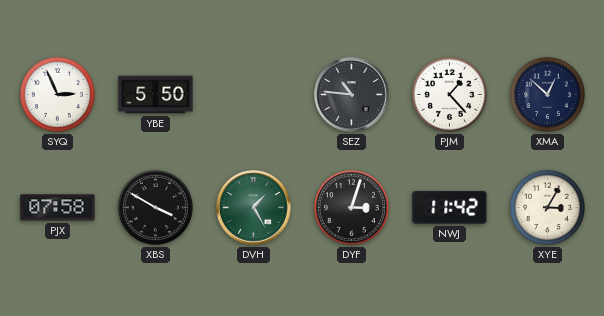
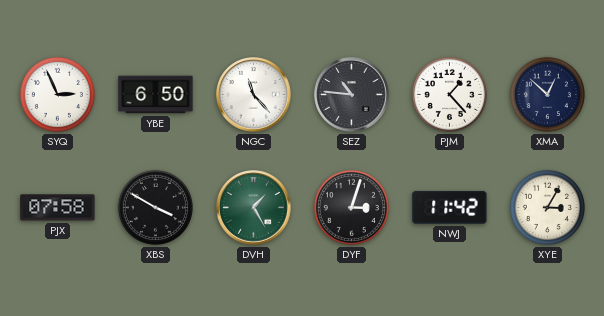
YBE: 5:50 -> 6:50 (156, 95)
NGC: none -> 11:23 (254, 95)
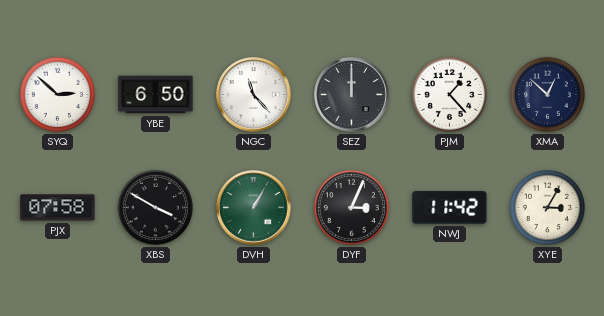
SYQ: 2:56 -> 2:52 (57, 94)
SEZ: 10:46 -> 12:00 (352, 95)
DVH: 1:25 -> 1:05 (254, 208)
DYF: 3:03 -> 3:04 (351, 207)
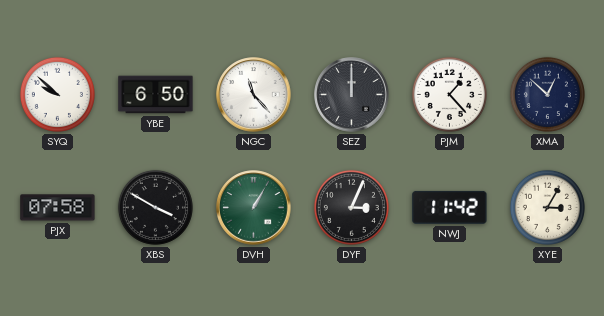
SYQ: 2:52 -> 9:52 (57, 94)
